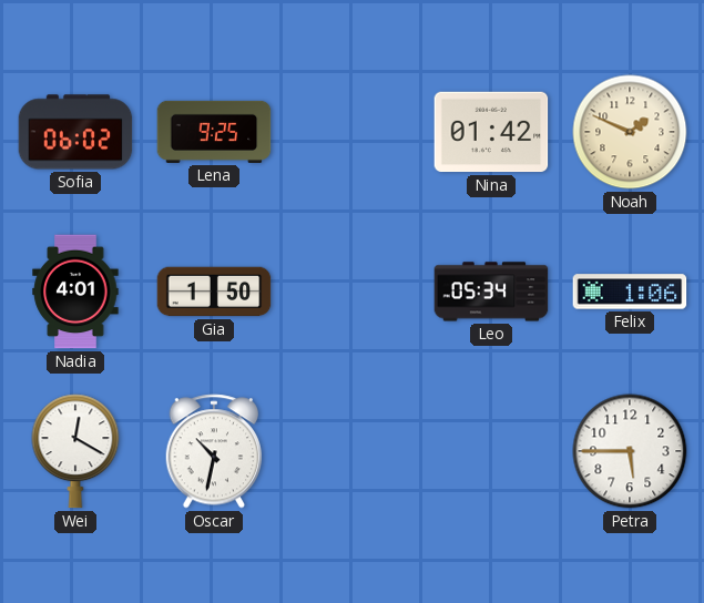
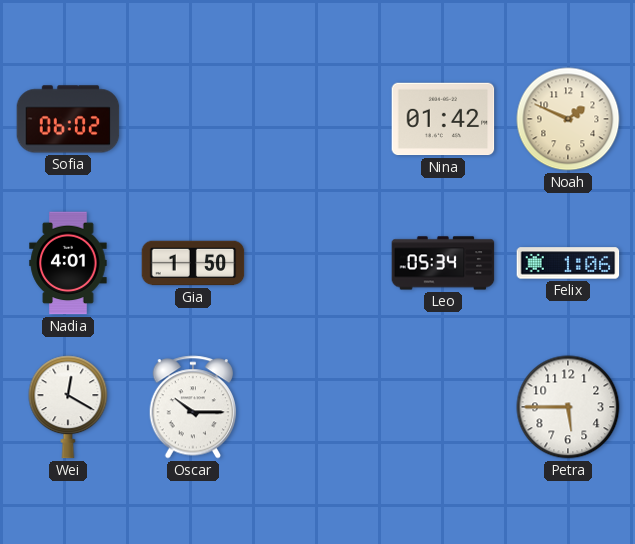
Lena: 9:25 -> none (214, 132)
Oscar: 10:32 -> 10:15 (193, 407)
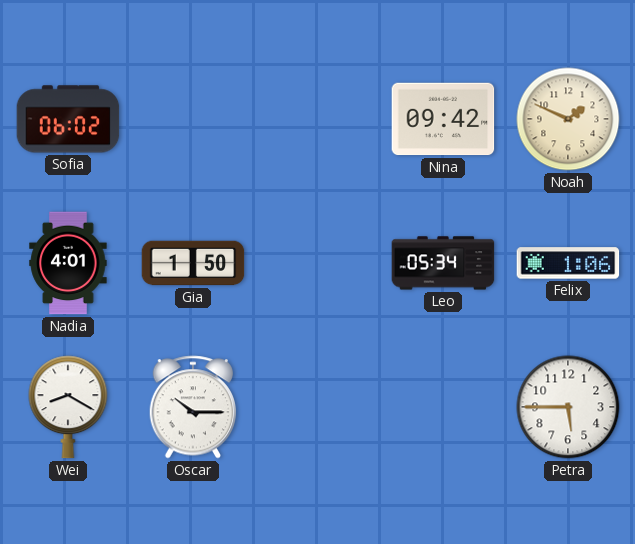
Nina: 01:42 -> 09:42 (443, 119)
Wei: 12:20 -> 8:20 (68, 407)
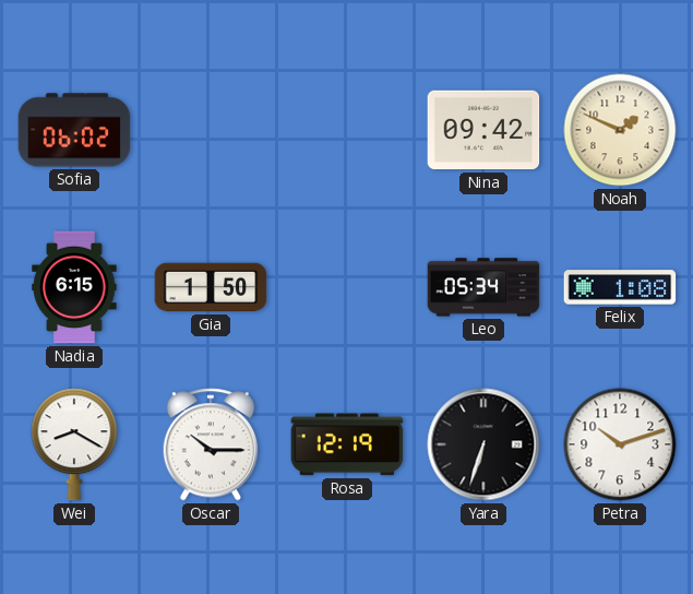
Nadia: 4:01 -> 6:15 (74, 287)
Felix: 1:06 -> 1:08 (620, 287)
Rosa: none -> 12:19 (347, 444)
Yara: none -> 6:33 (483, 444)
Petra: 5:45 -> 10:12 (620, 444)
